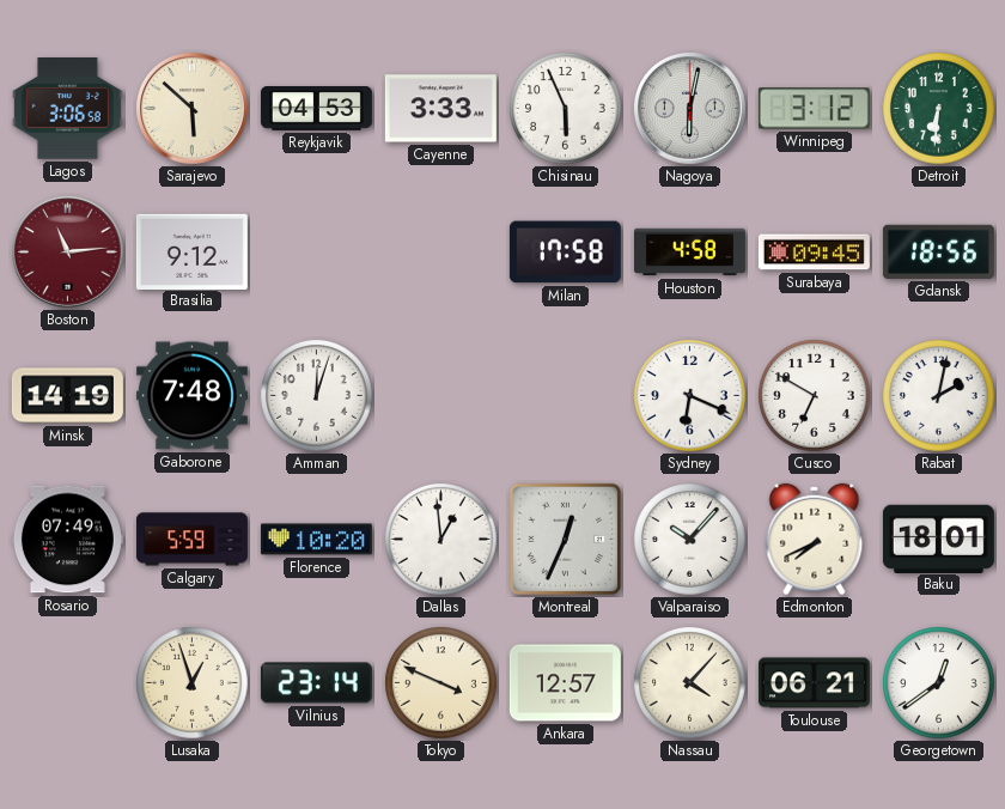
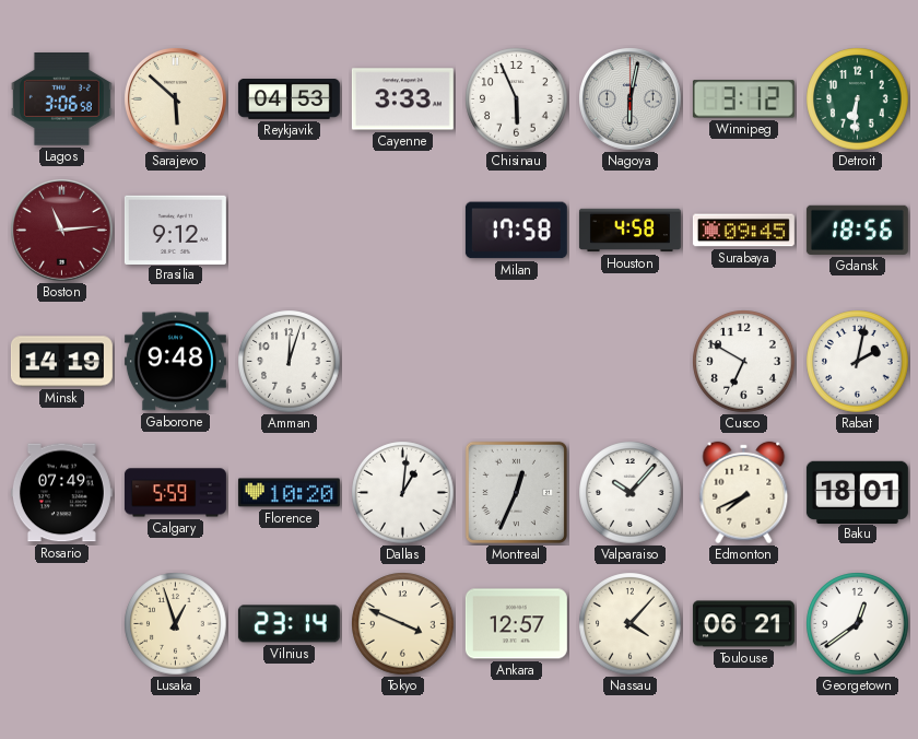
Gaborone: 7:48 -> 9:48 (175, 362)
Sydney: 6:19 -> none (690, 396)
Dallas: 12:59 -> 1:01 (403, 493)
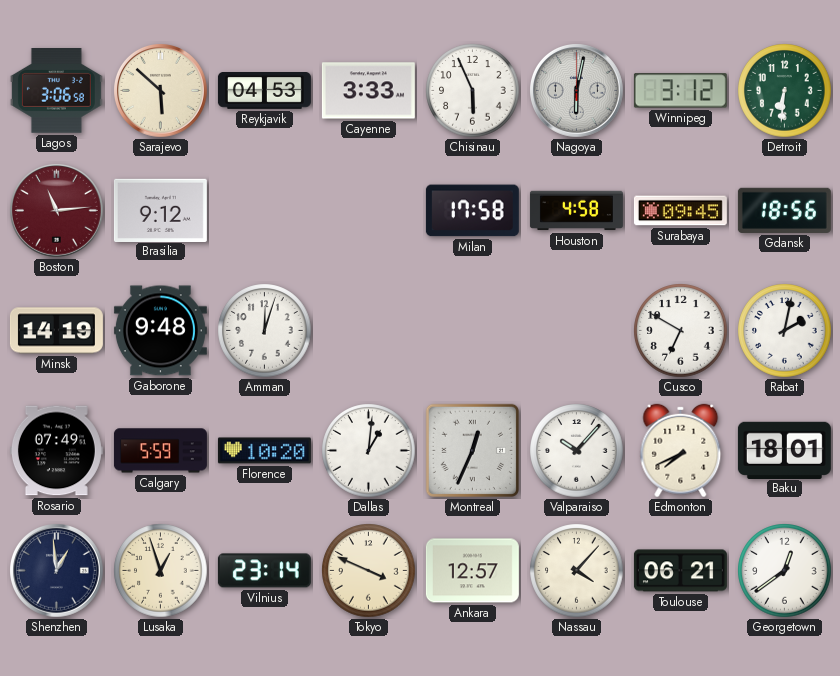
Shenzhen: none -> 12:59 (57, 571)
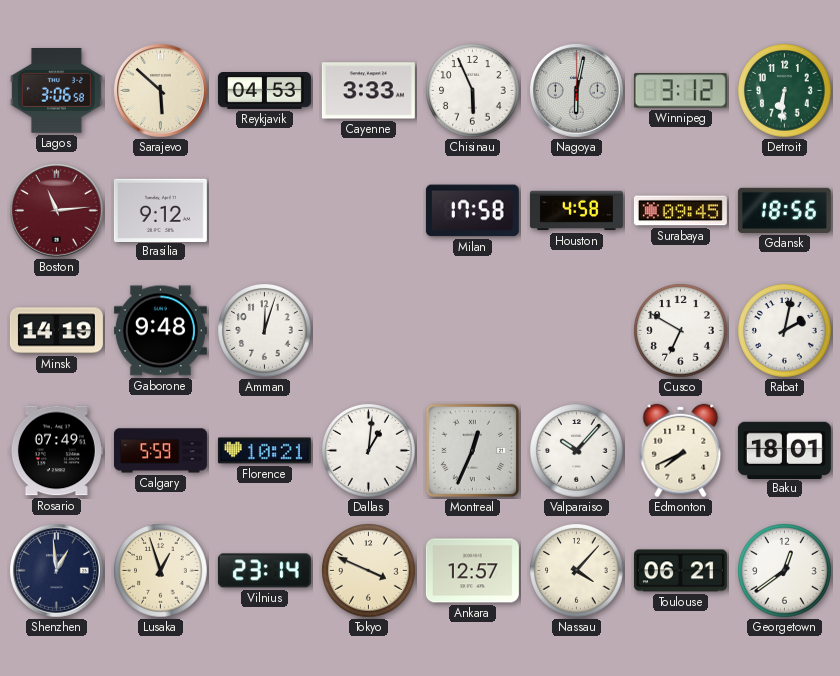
Florence: 10:20 -> 10:21 (264, 451)
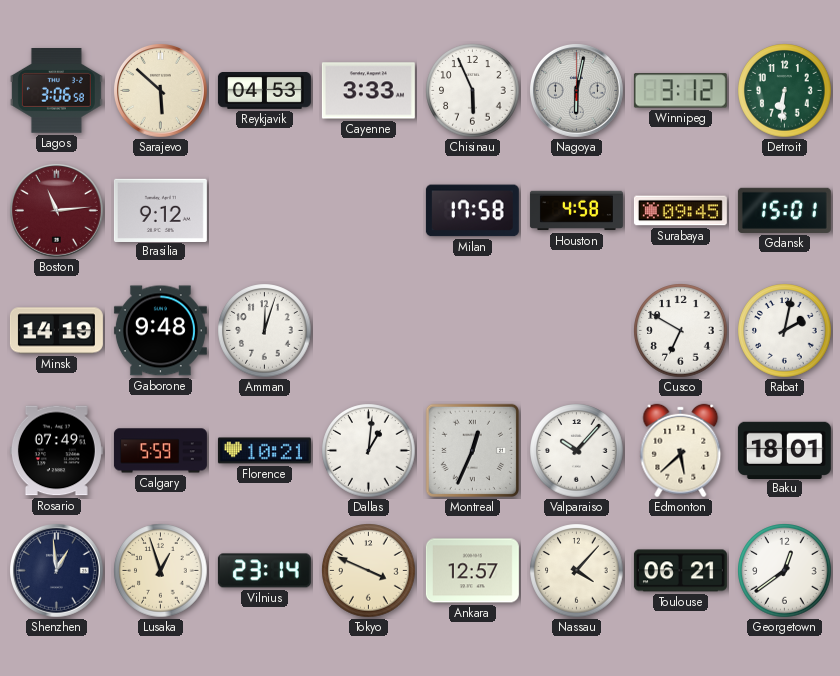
Gdansk: 18:56 -> 15:01 (784, 210)
Edmonton: 7:41 -> 5:38 (681, 451)
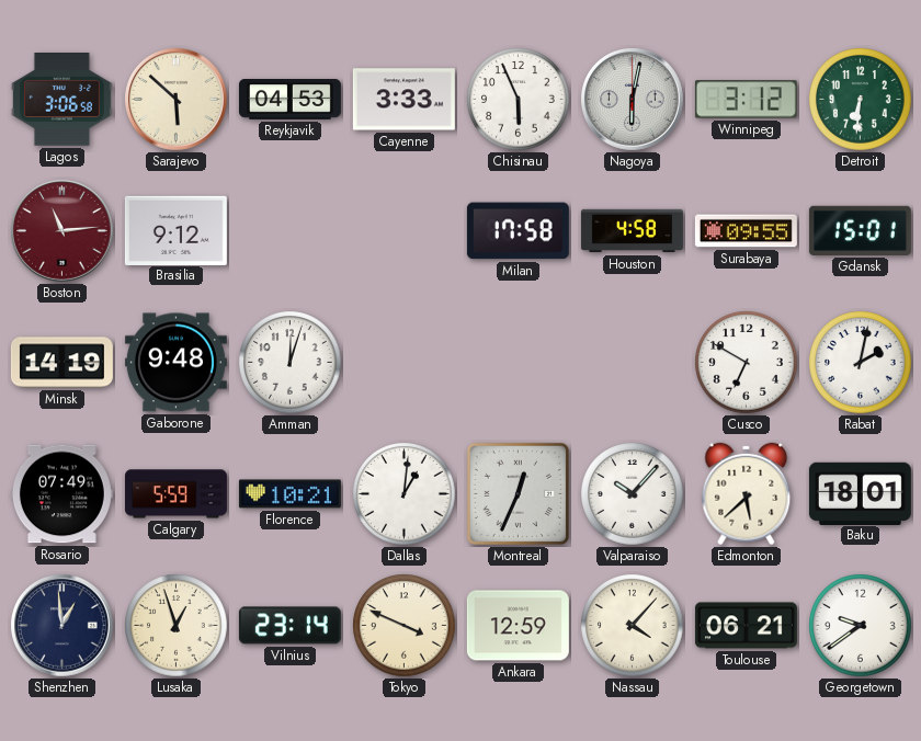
Surabaya: 09:45 -> 09:55 (746, 231)
Ankara: 12:57 -> 12:59 (518, 626)
Georgetown: 12:39 -> 9:39 (861, 626)
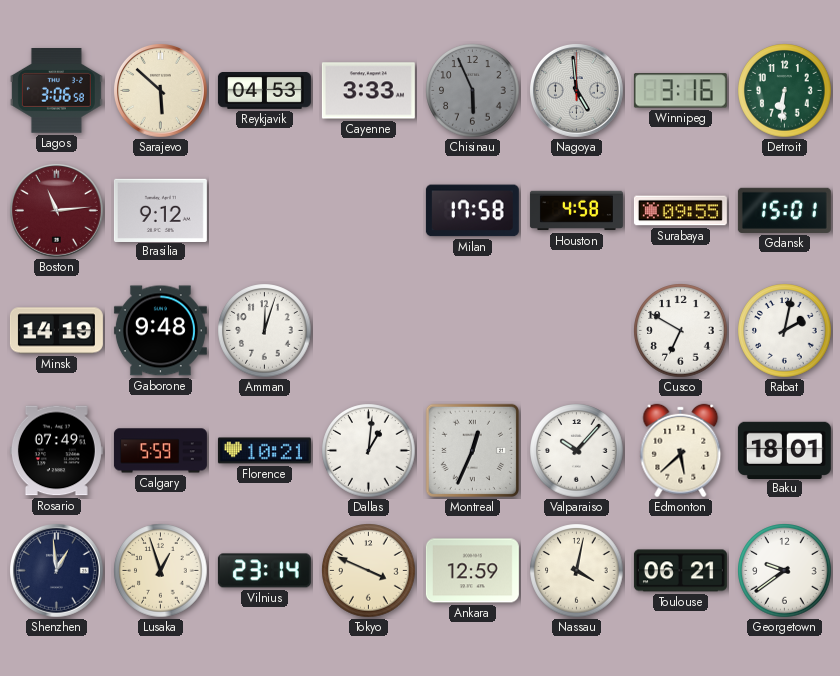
Chisinau dial: white -> grey (473, 91)
Nagoya: 6:02 -> 4:59 (577, 91)
Winnipeg: 3:12 -> 3:16 (680, 91)
Nassau: 4:07 -> 4:02 (577, 571)
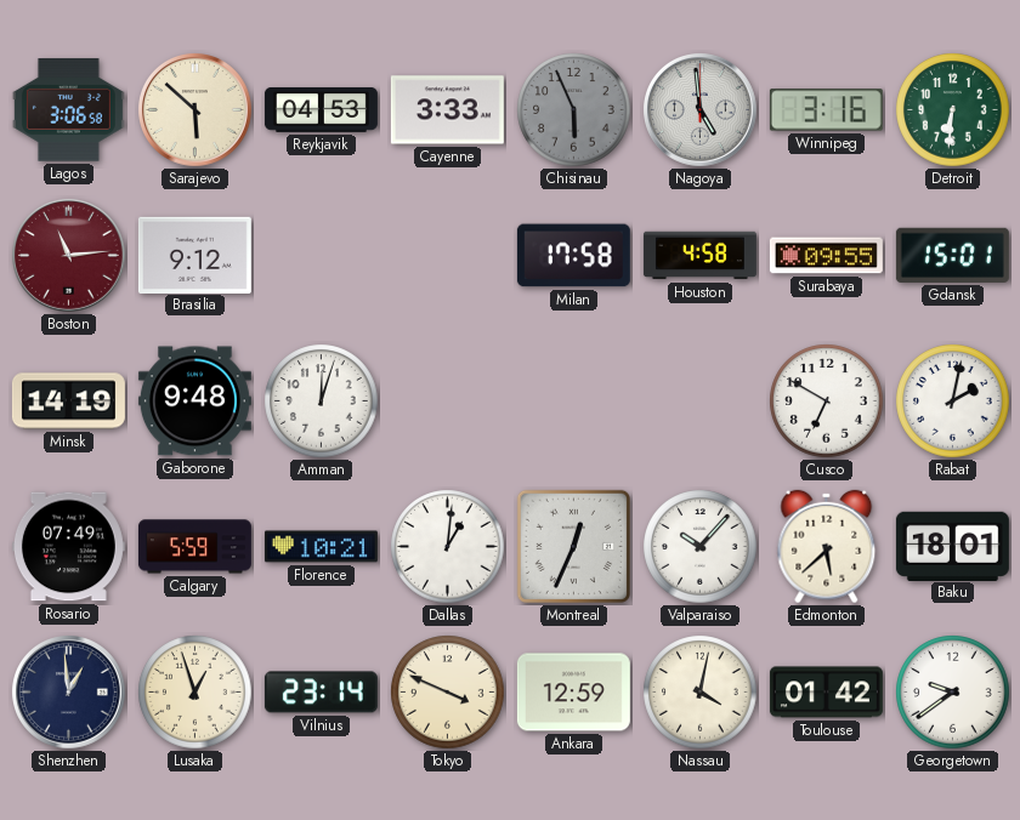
Toulouse: 06:21 -> 01:42 (826, 693)
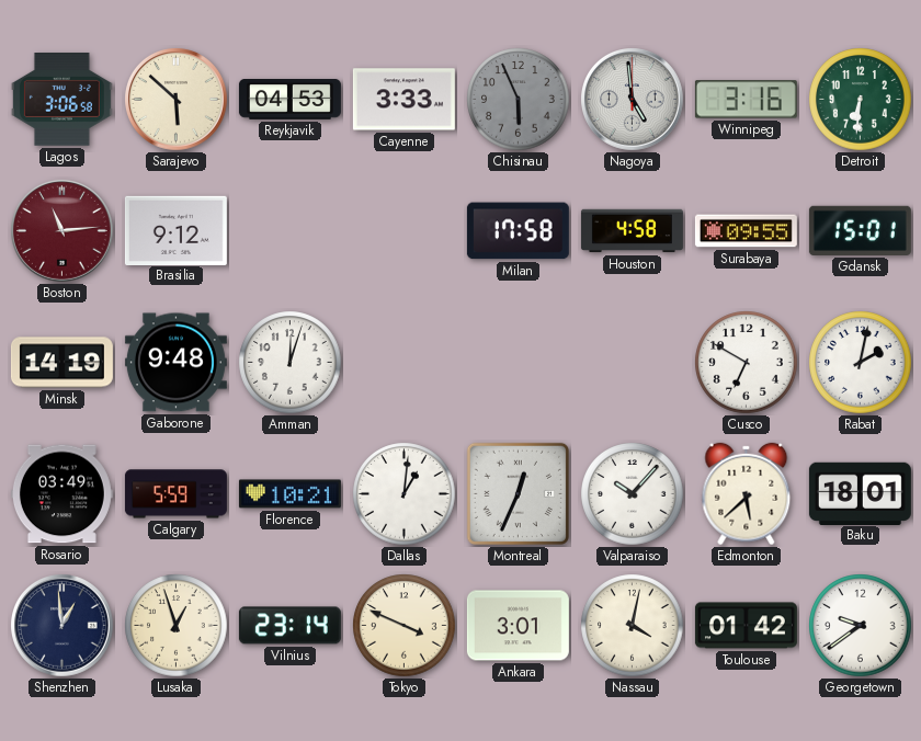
Rosario: 07:49 -> 03:49 (61, 494)
Ankara: 12:59 -> 3:01 (518, 626)
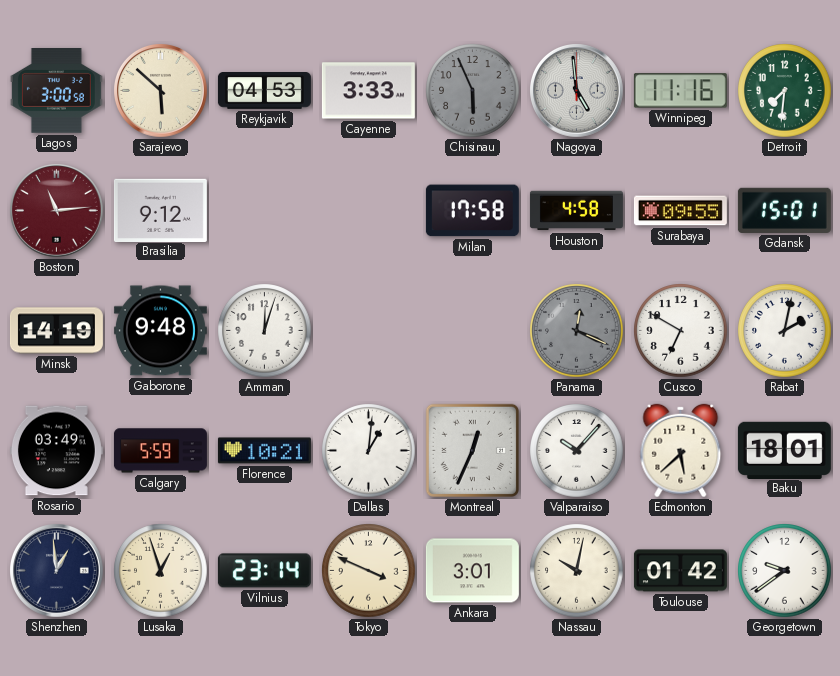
Lagos: 3:06 -> 3:00 (56, 91)
Winnipeg: 3:16 -> 11:16 (680, 91)
Detroit: 6:31 -> 7:31 (785, 91)
Panama: none -> 12:19 (577, 331)
Nassau: 4:02 -> 10:02 (577, 571)
